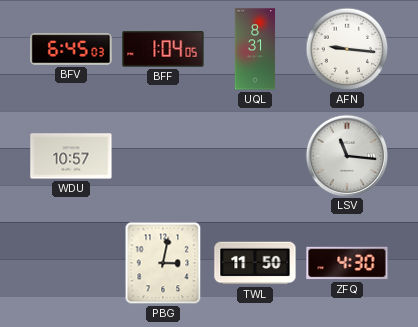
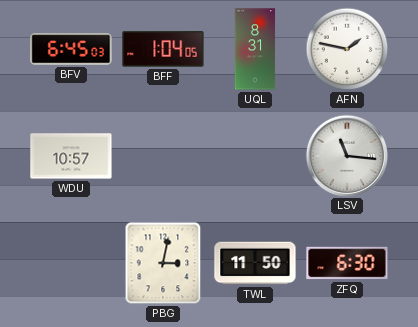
AFN: 9:16 -> 1:47 (347, 49)
ZFQ: 4:30 -> 6:30 (347, 263)
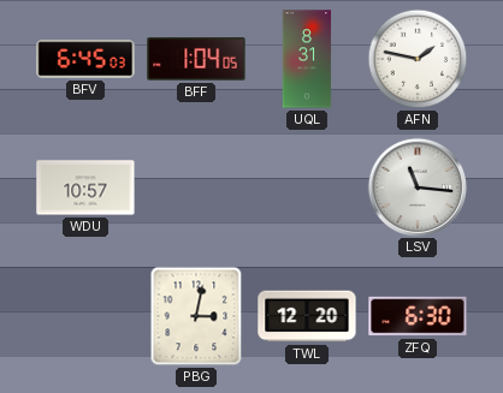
TWL: 11:50 -> 12:20 (307, 316)
